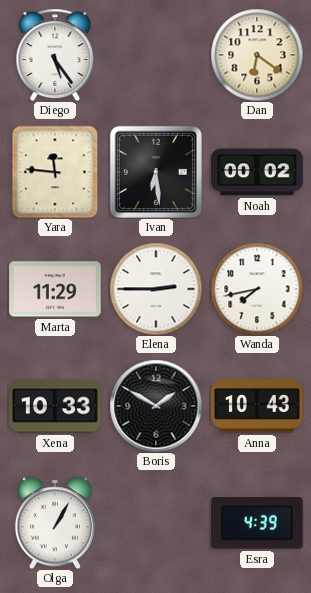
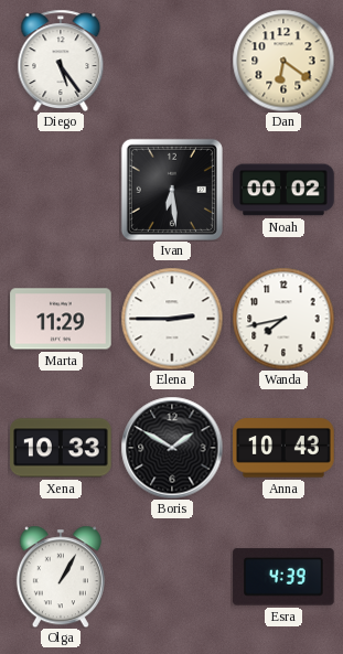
Yara: 11:46 -> none (55, 172)
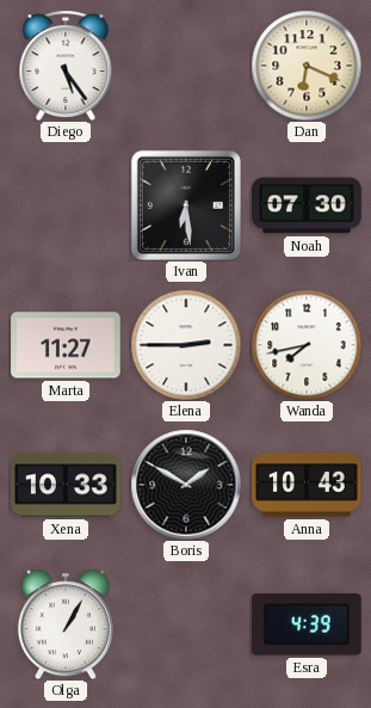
Dan: 6:21 -> 6:19 (307, 66)
Noah: 00:02 -> 07:30 (307, 205)
Marta: 11:29 -> 11:27 (66, 345)
